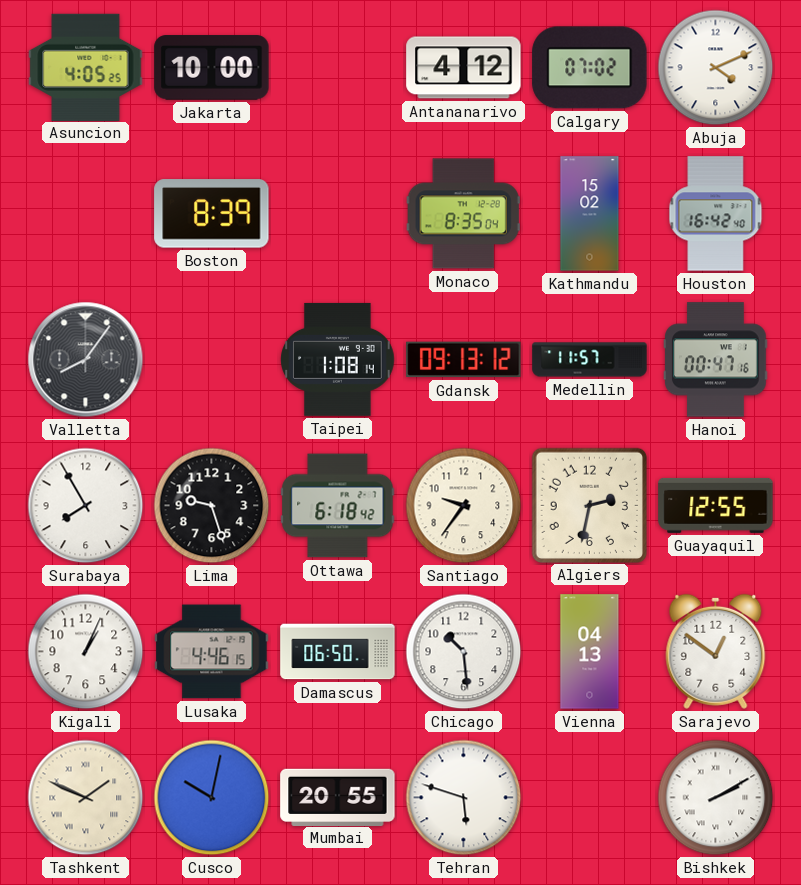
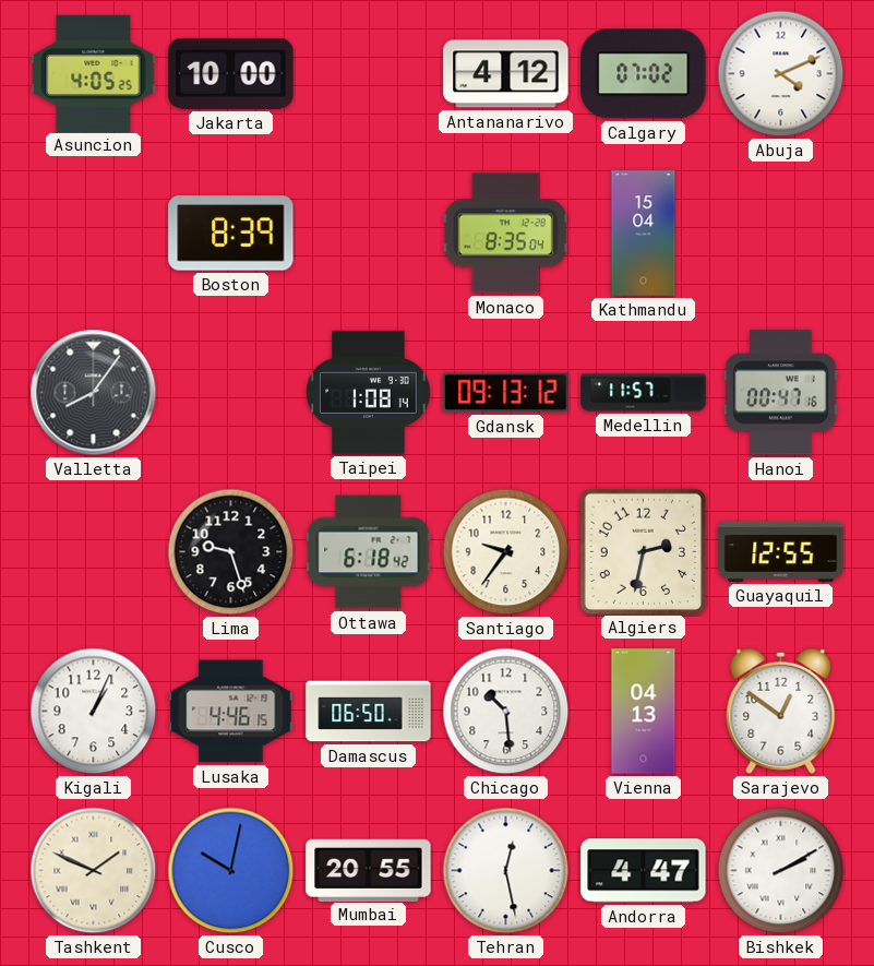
Kathmandu: 15:02 -> 15:04 (644, 234)
Houston: 16:42 -> none (716, 214)
Surabaya: 7:55 -> none (86, 506)
Tehran: 5:48 -> 12:28 (506, 871)
Andorra: none -> 4:47 (644, 871)
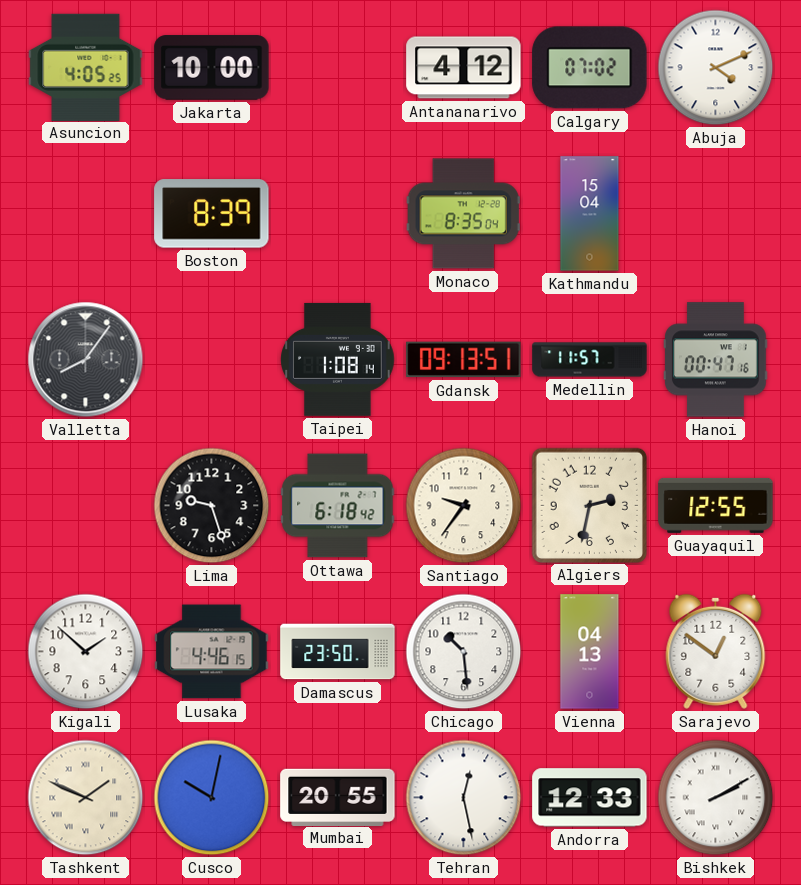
Gdansk: 09:13:12 -> 09:13:51 (464, 360)
Kigali: 1:04 -> 1:52 (86, 652)
Damascus: 06:50 -> 23:50 (338, 652)
Andorra: 4:47 -> 12:33 (590, 798)
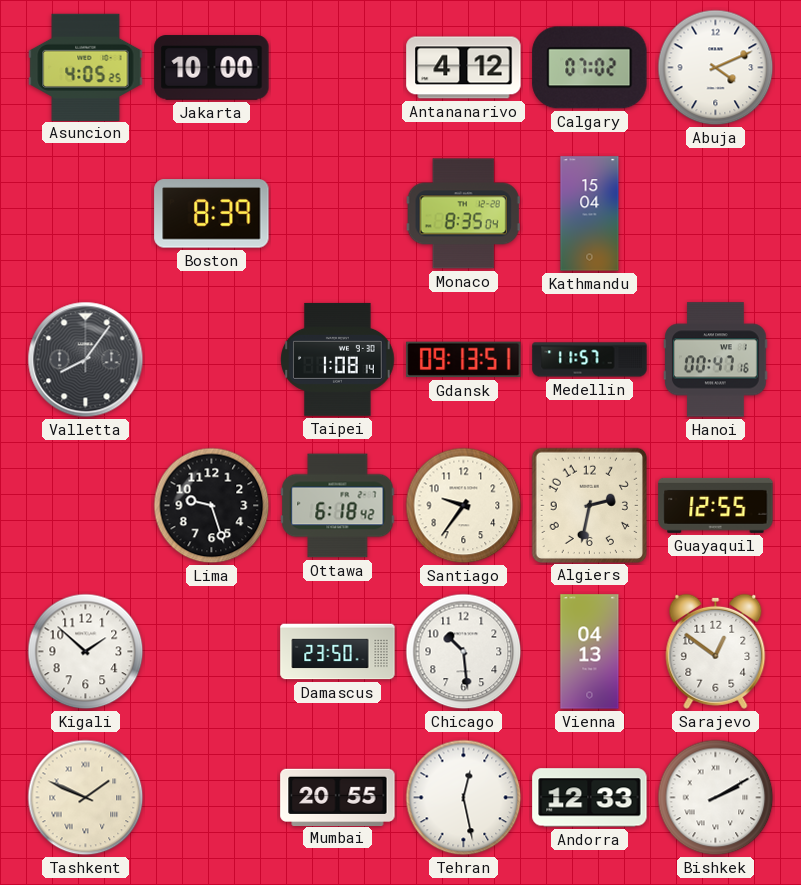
Lusaka: 4:46 -> none (212, 652)
Cusco: 10:02 -> none (212, 798)
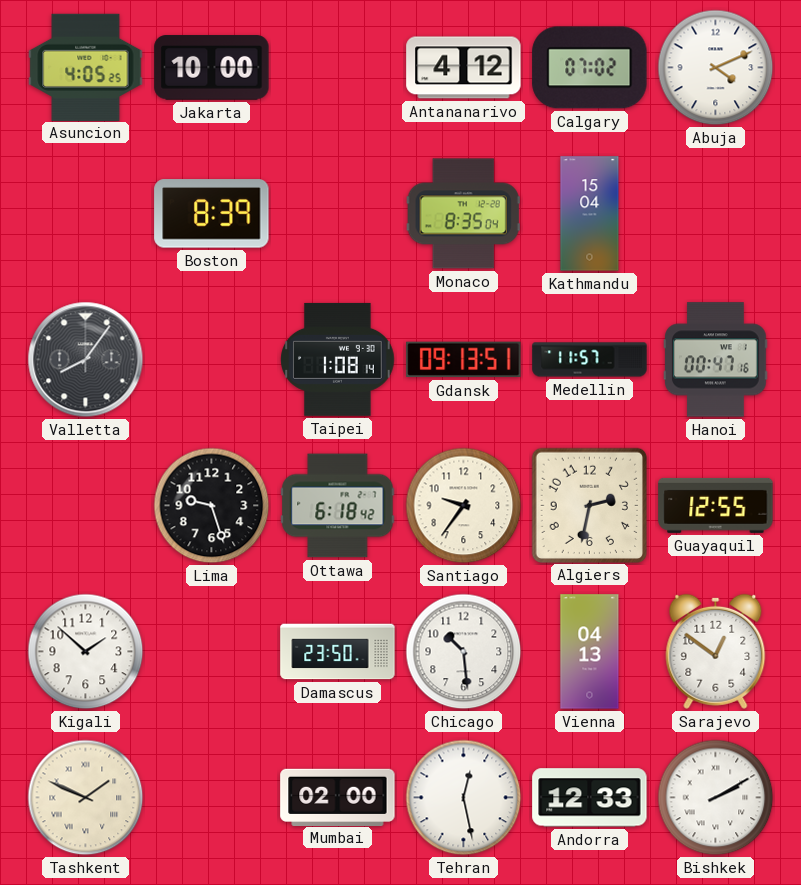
Mumbai: 20:55 -> 02:00 (338, 797)
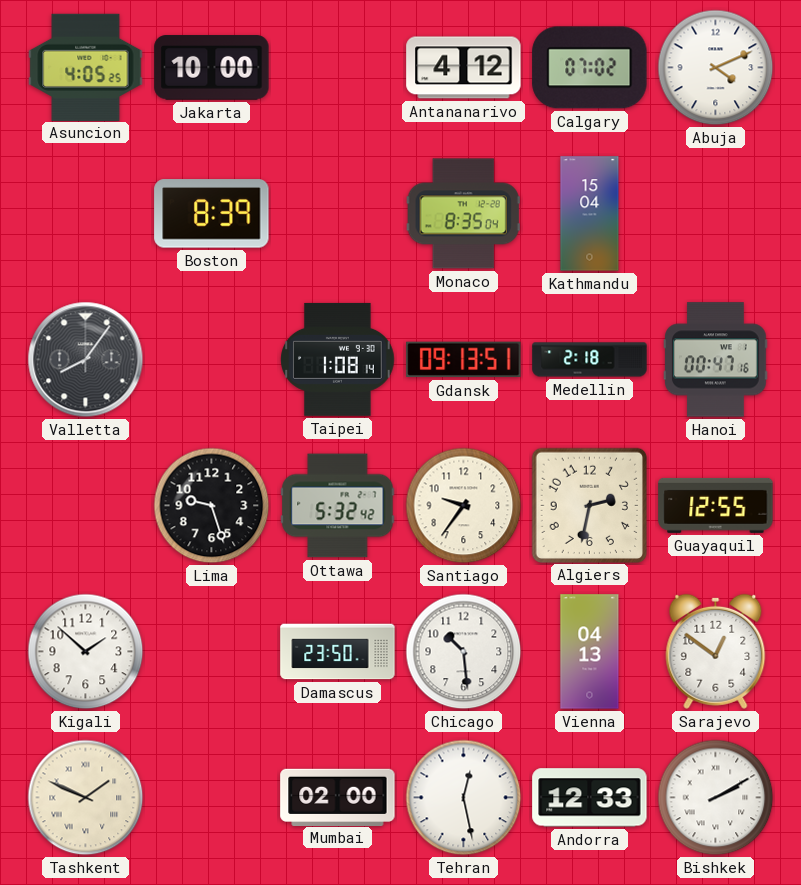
Medellin: 11:57 -> 2:18 (590, 360)
Ottawa: 6:18 -> 5:32 (338, 506)
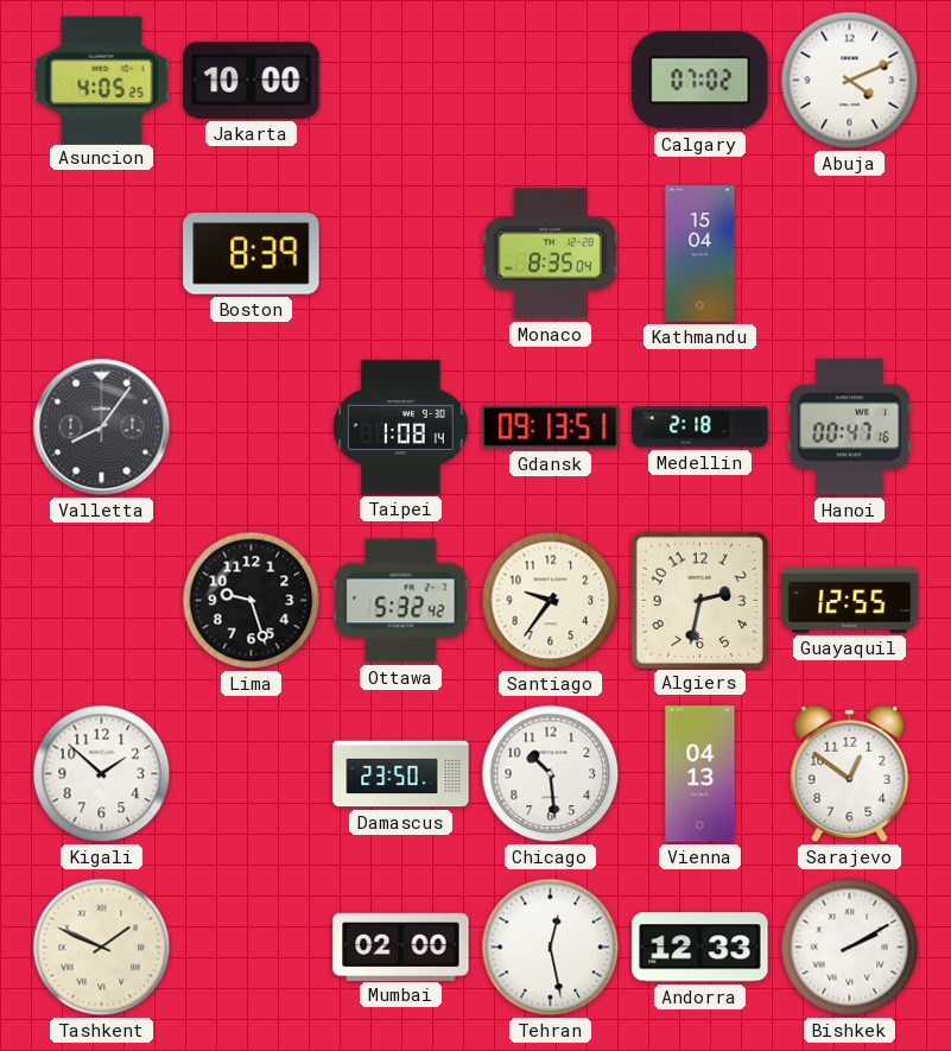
Antananarivo: 4:12 -> none (464, 68)
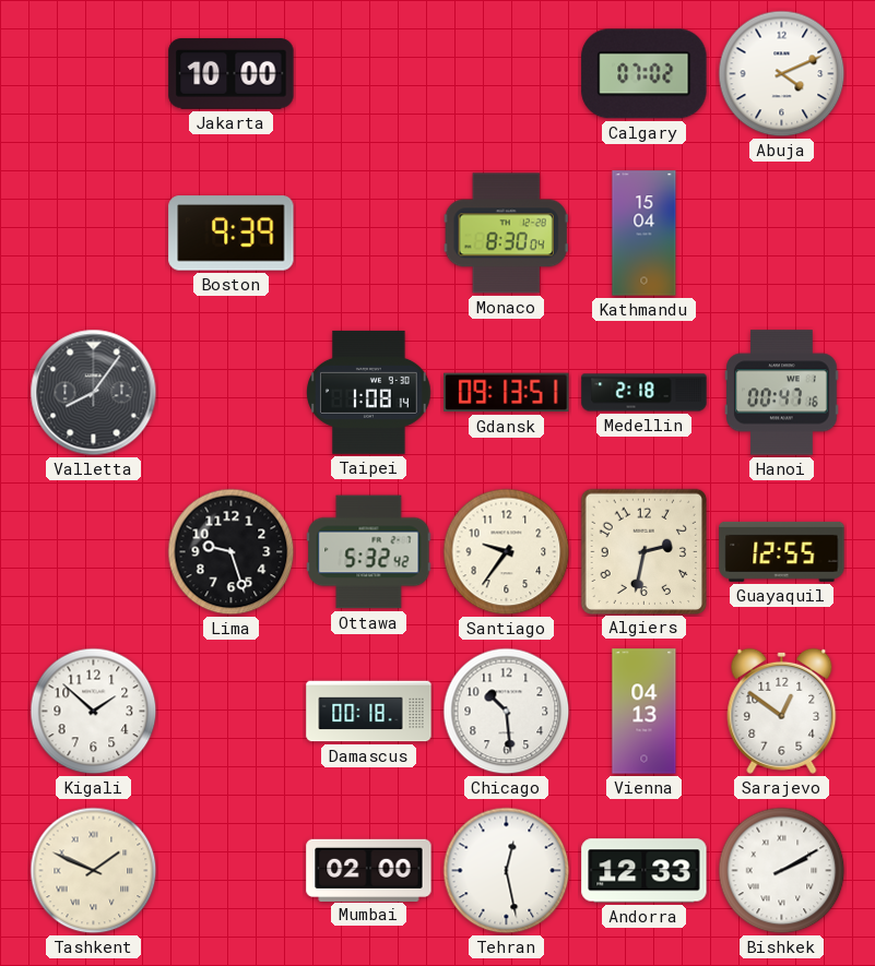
Asuncion: 4:05 -> none (102, 80)
Boston: 8:39 -> 9:39 (232, 234)
Monaco: 8:35 -> 8:30 (506, 234)
Damascus: 23:50 -> 00:18 (369, 712)
